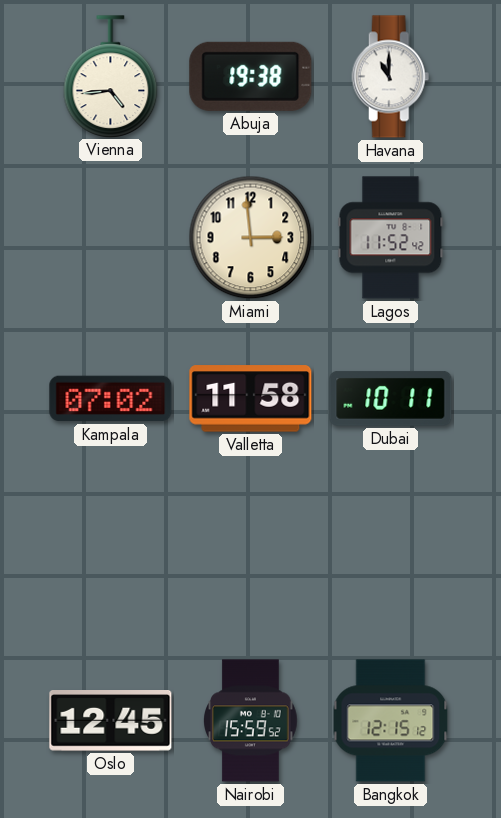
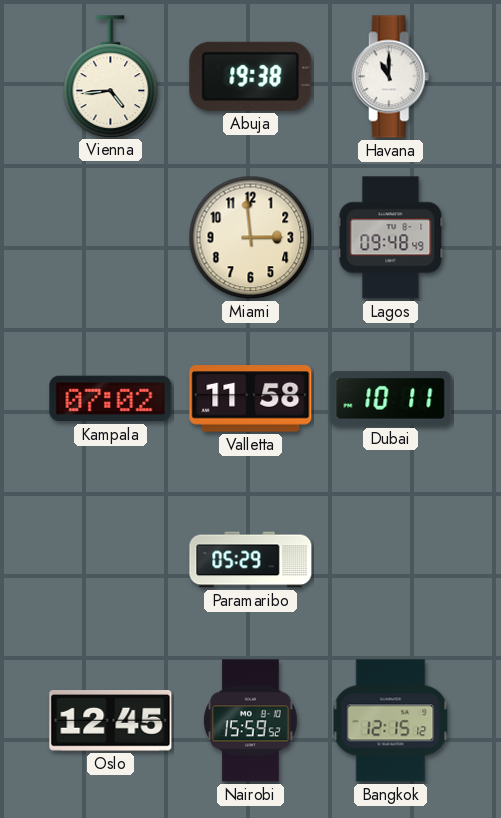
Lagos: 11:52 -> 09:48 (391, 238)
Paramaribo: none -> 05:29 (251, 560)
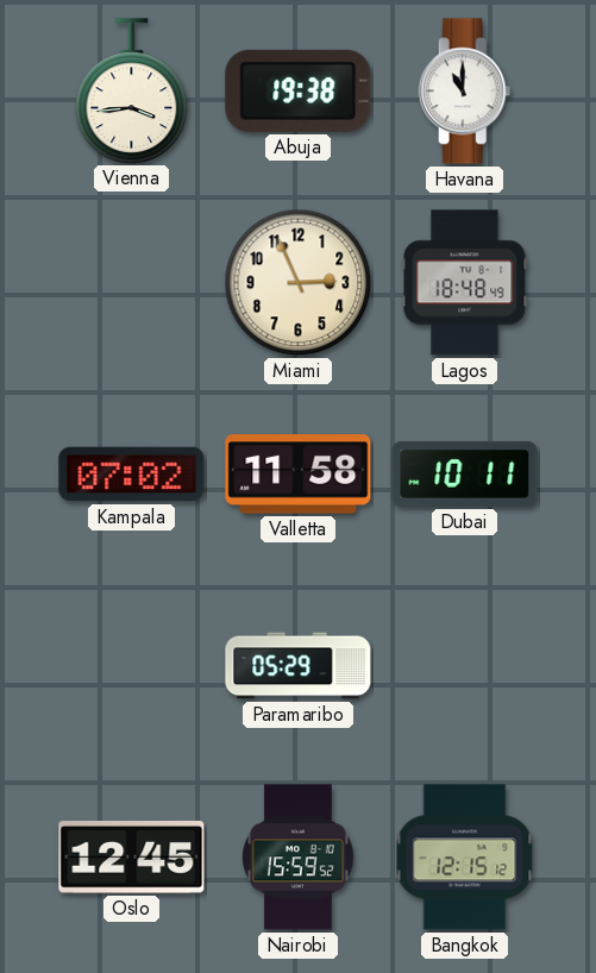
Vienna: 4:44 -> 3:44 (132, 90)
Miami: 2:59 -> 2:56 (299, 283)
Lagos: 09:48 -> 18:48 (465, 283)
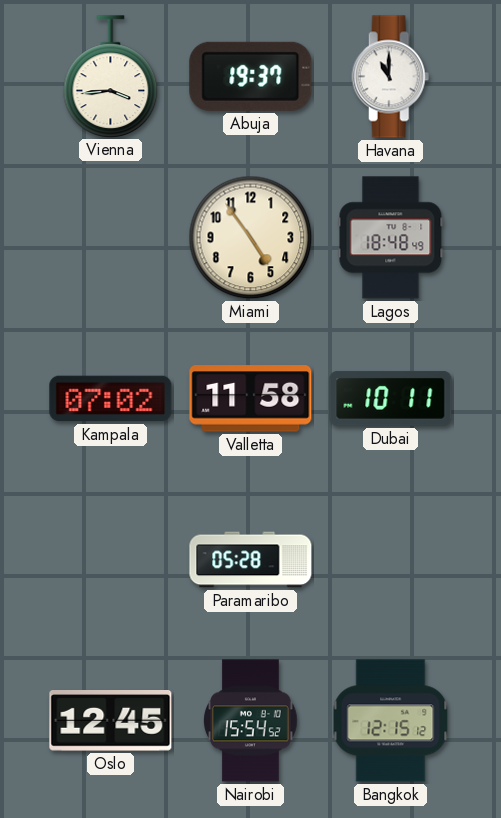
Abuja: 19:38 -> 19:37 (251, 76)
Miami: 2:56 -> 4:54 (251, 238)
Paramaribo: 05:29 -> 05:28 (251, 560)
Nairobi: 15:59 -> 15:54 (251, 721)
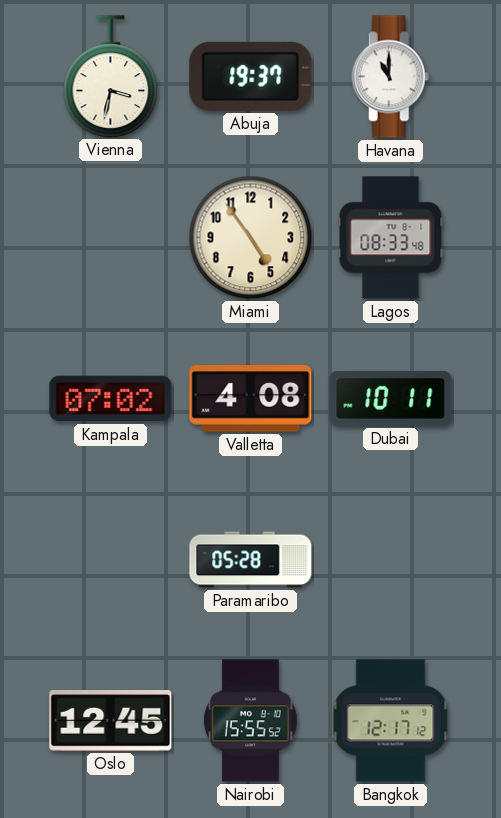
Vienna: 3:44 -> 3:32 (111, 76)
Lagos: 18:48 -> 08:33 (391, 238)
Valletta: 11:58 -> 4:08 (251, 399)
Nairobi: 15:54 -> 15:55 (251, 721)
Bangkok: 12:15 -> 12:17 (391, 721)
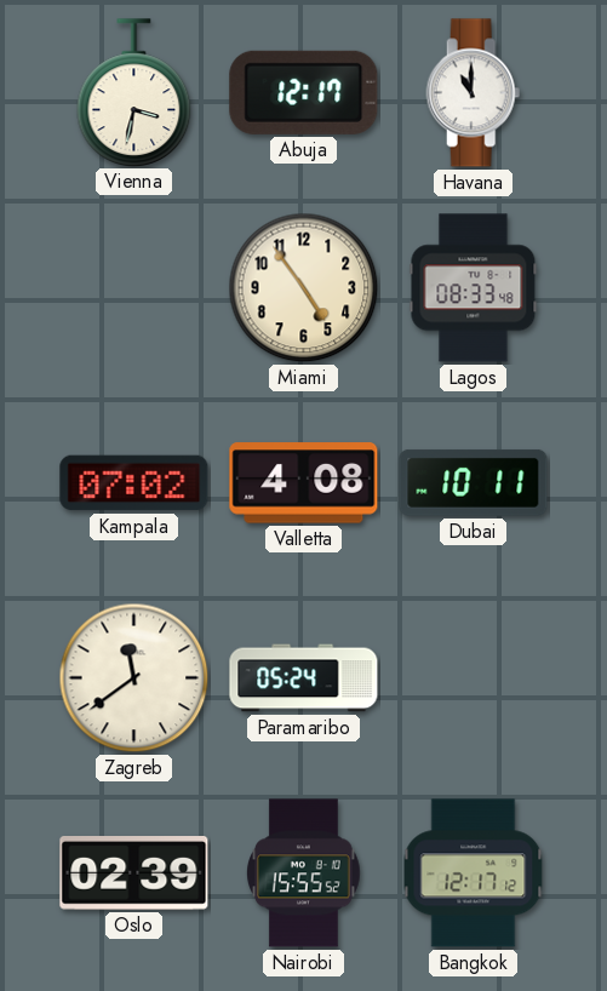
Abuja: 19:37 -> 12:17 (304, 92)
Zagreb: none -> 11:39 (134, 678)
Paramaribo: 05:28 -> 05:24 (304, 678)
Oslo: 12:45 -> 02:39 (134, 873)
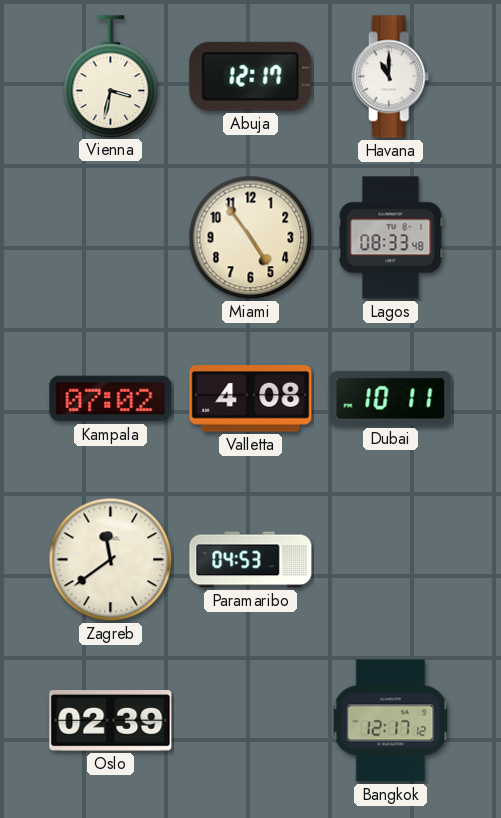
Paramaribo: 05:24 -> 04:53 (251, 560)
Nairobi: 15:55 -> none (304, 873)
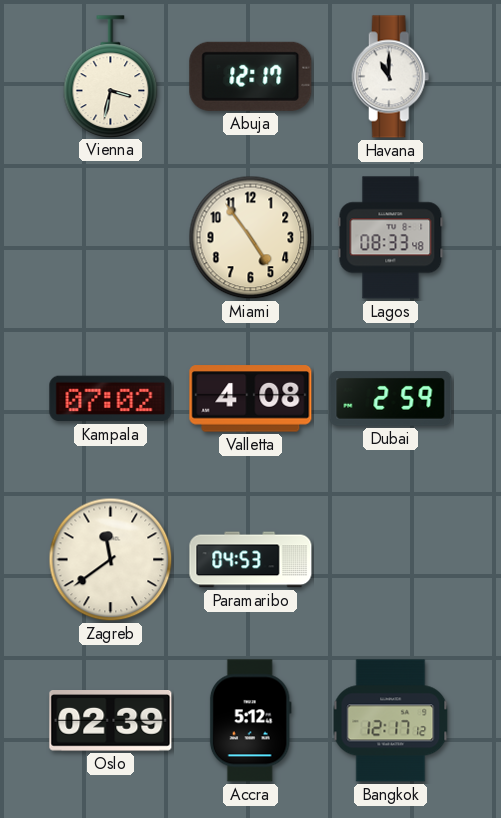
Dubai: 10:11 -> 2:59 (391, 398)
Accra: none -> 5:12 (250, 721)
